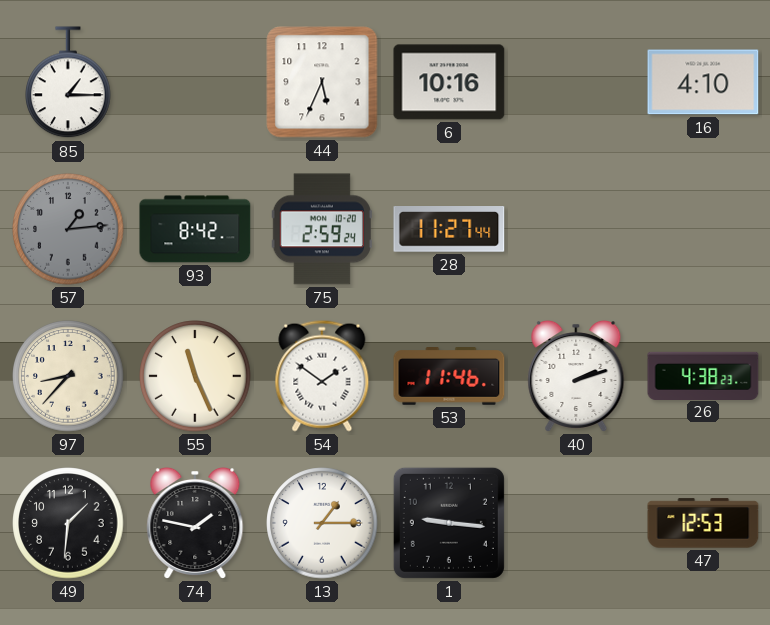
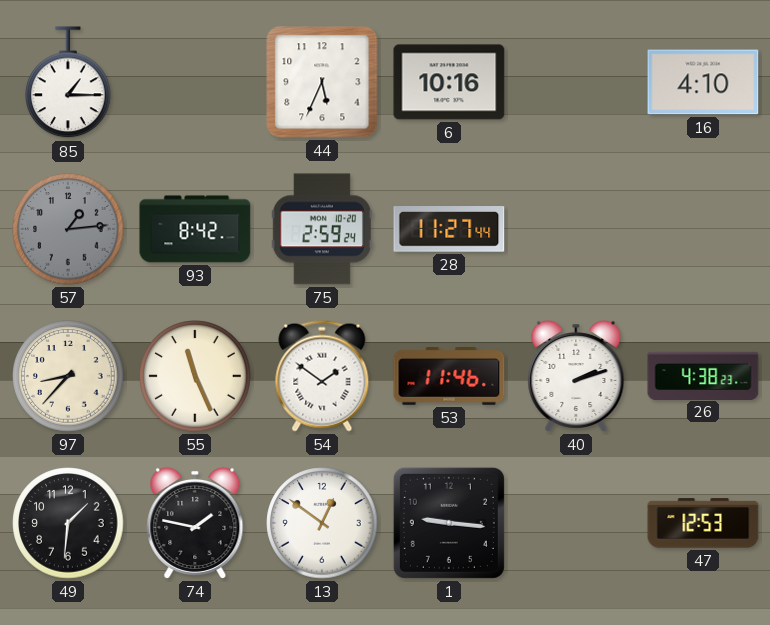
13: 1:15 -> 12:51 (322, 523)
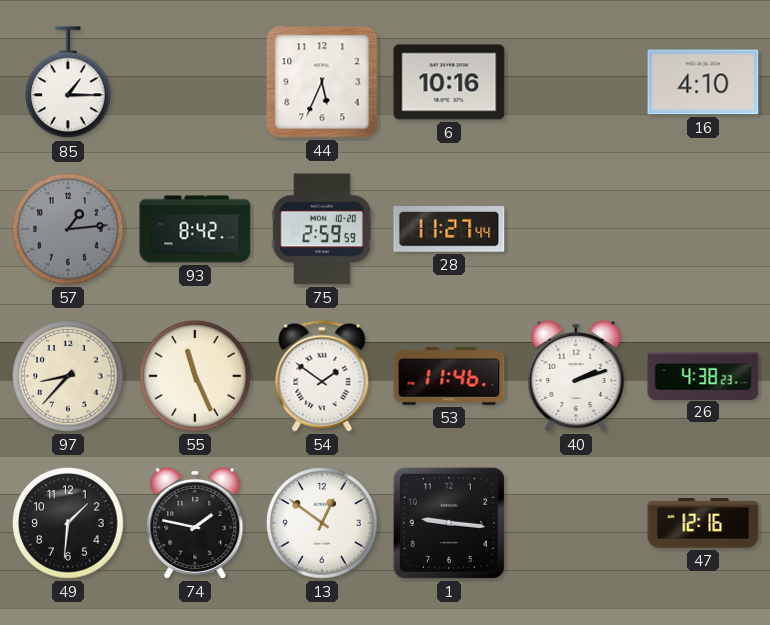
75: 2:59:24 -> 2:59:59 (322, 229)
47: 12:53 -> 12:16 (703, 523)
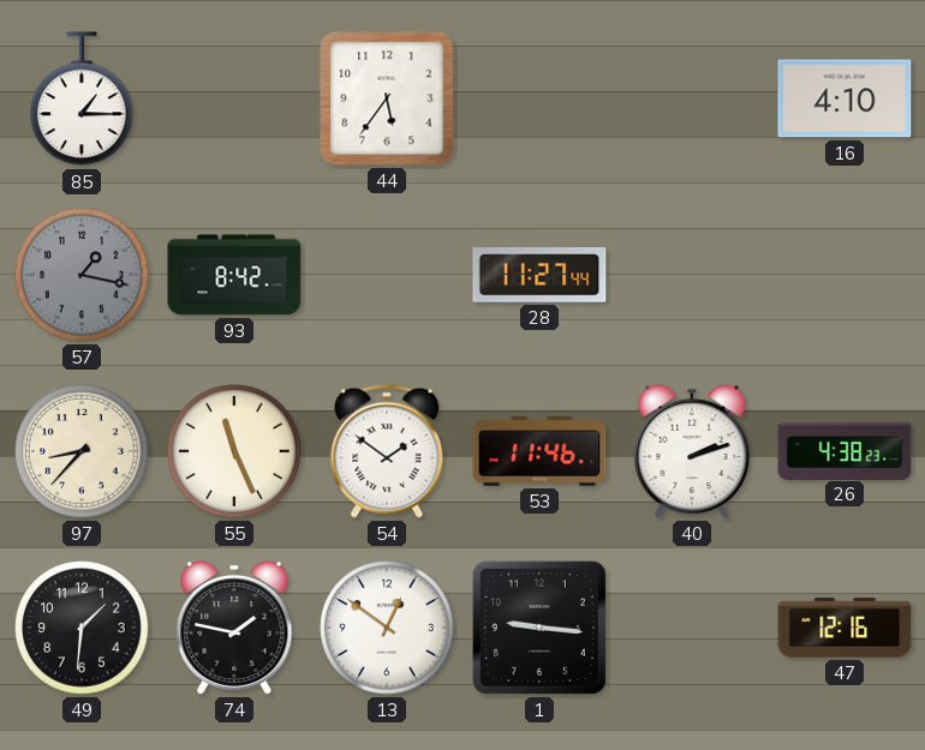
44: 5:34 -> 5:36 (387, 98)
6: 10:16 -> none (449, 82)
57: 1:14 -> 1:17 (82, 275)
75: 2:59 -> none (322, 229)
